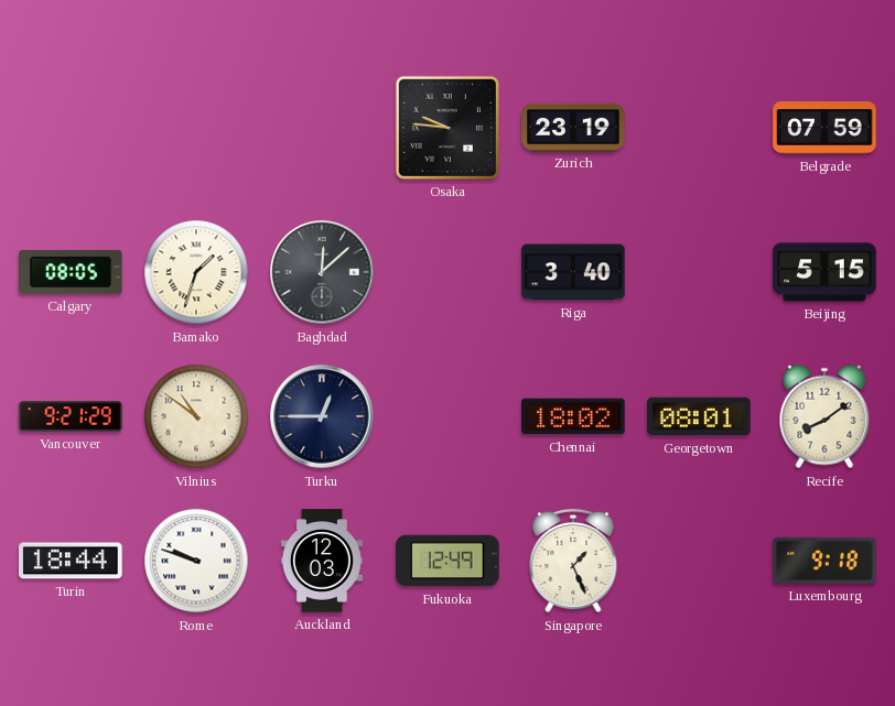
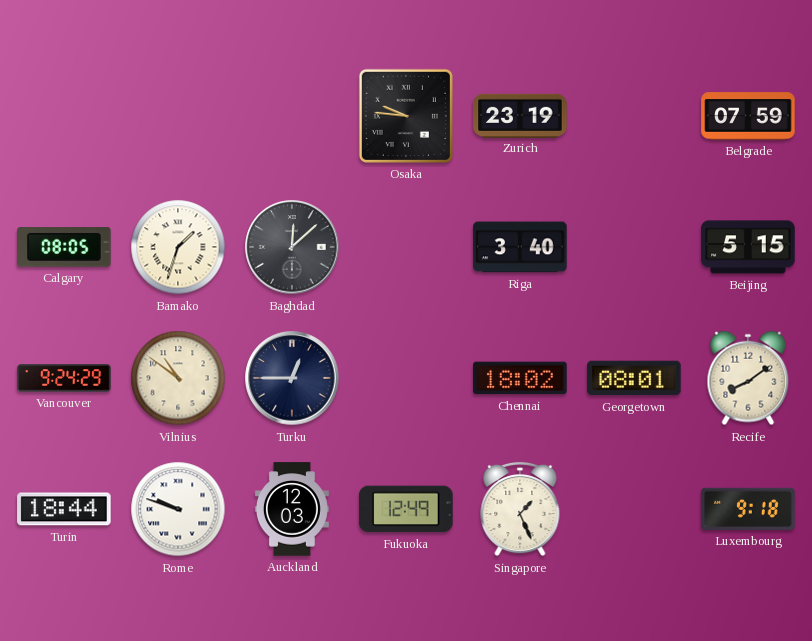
Vancouver: 9:21 -> 9:24 (64, 378)
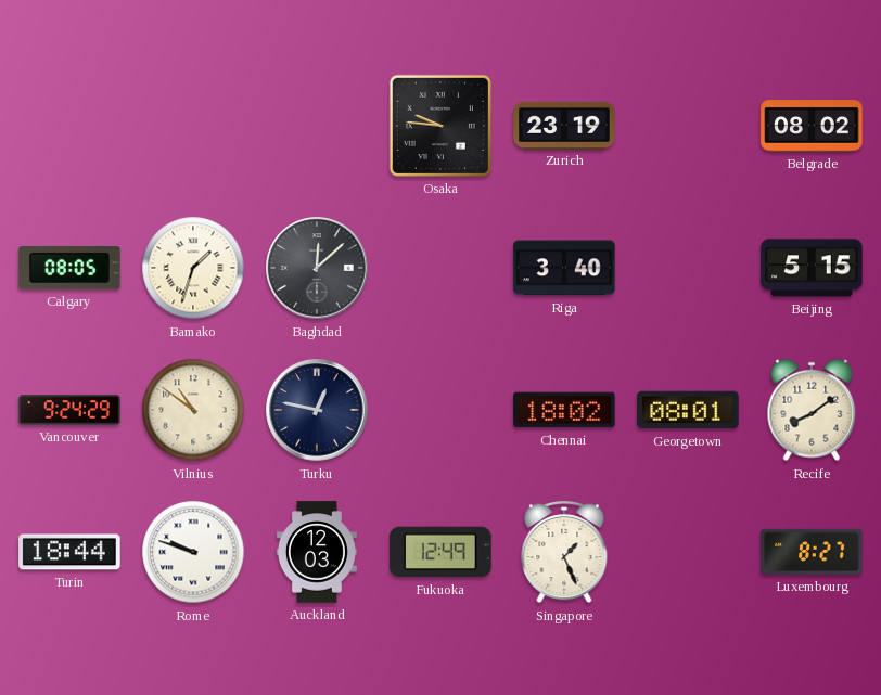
Belgrade: 07:59 -> 08:02 (812, 126)
Turku: 12:45 -> 12:47 (317, 410)
Luxembourg: 9:18 -> 8:27 (812, 552)
